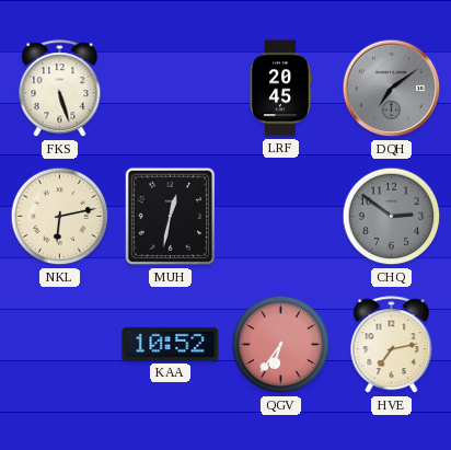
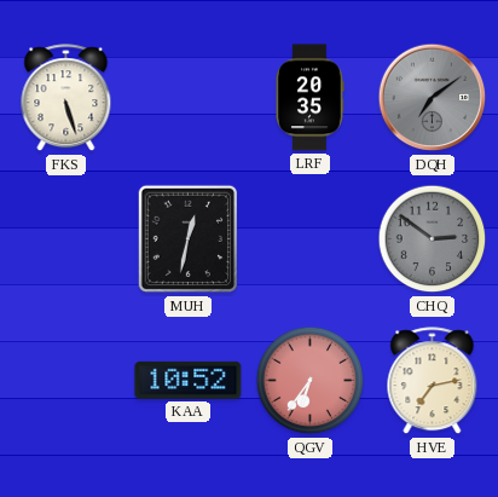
LRF: 20:45 -> 20:35 (309, 98)
NKL: 6:13 -> none (60, 217)
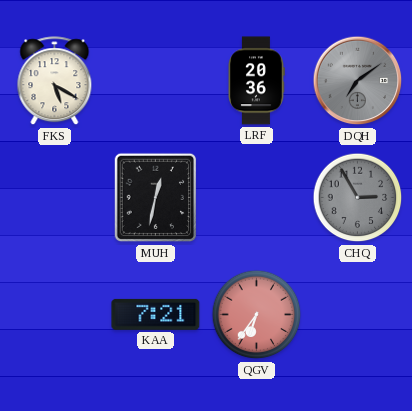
FKS: 5:27 -> 5:20 (55, 81)
LRF: 20:35 -> 20:36 (256, 81)
CHQ: 2:51 -> 2:55 (358, 198)
KAA: 10:52 -> 7:21 (156, 314)
HVE: 7:13 -> none (433, 381)
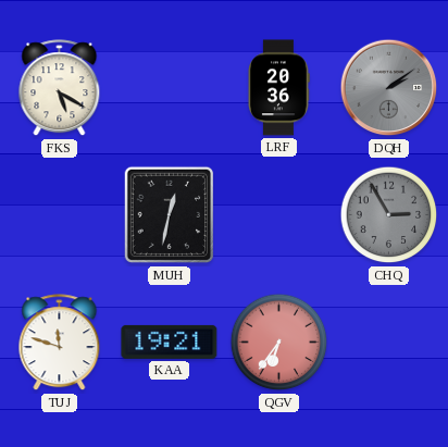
DQH: 7:09 -> 2:09 (389, 88)
TUJ: none -> 11:48 (60, 343)
KAA: 7:21 -> 19:21 (170, 342)
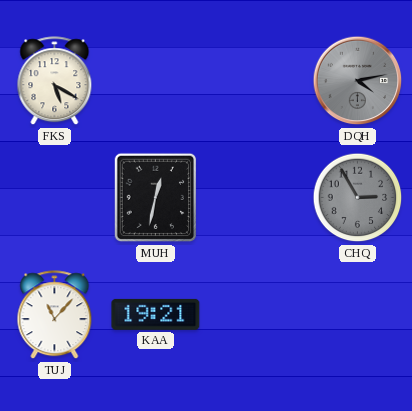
LRF: 20:36 -> none (278, 88)
DQH: 2:09 -> 4:13 (358, 81)
TUJ: 11:48 -> 11:07 (55, 315)
QGV: 6:36 -> none (279, 343)
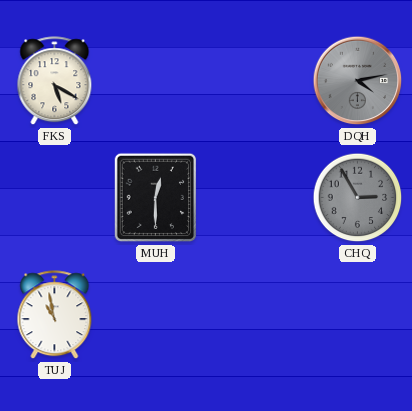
MUH: 12:32 -> 12:30 (156, 198)
TUJ: 11:07 -> 10:58 (55, 315)
KAA: 19:21 -> none (156, 314)
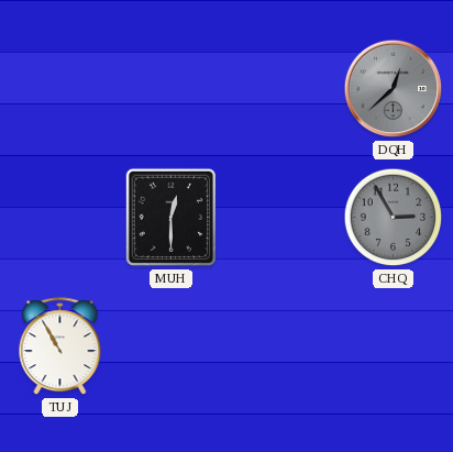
FKS: 5:20 -> none (55, 81)
DQH: 4:13 -> 12:38 (394, 89)
TUJ: 10:58 -> 10:55 (60, 346)
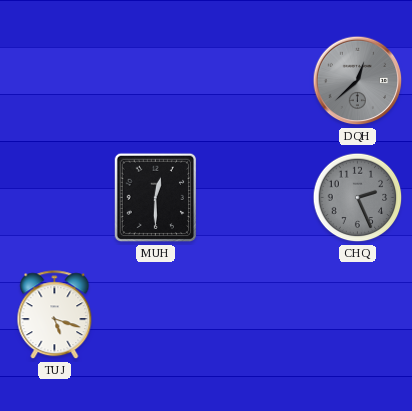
CHQ: 2:55 -> 2:26 (358, 198)
TUJ: 10:55 -> 5:18 (55, 315)
